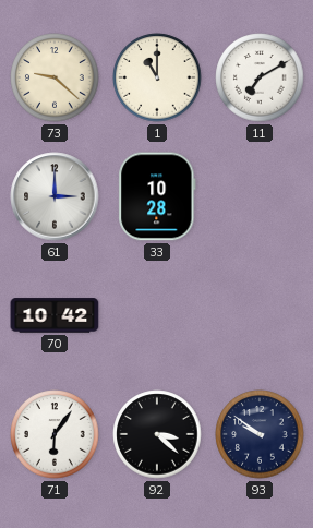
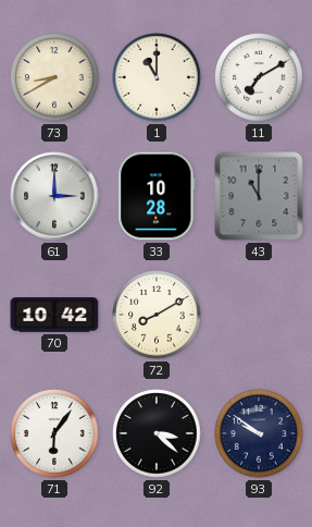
73: 9:22 -> 8:40 (54, 77)
43: none -> 11:00 (259, 196)
72: none -> 8:10 (157, 315)
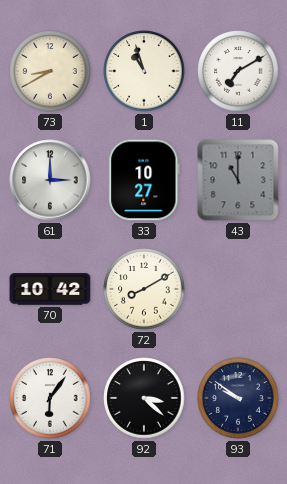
1: 11:00 -> 10:57 (144, 71)
33: 10:28 -> 10:27 (144, 180)
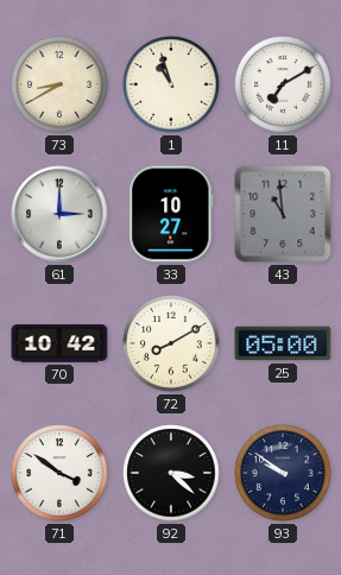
43: 11:00 -> 10:59 (283, 214)
25: none -> 05:00 (283, 343)
71: 6:06 -> 3:51 (59, 473)
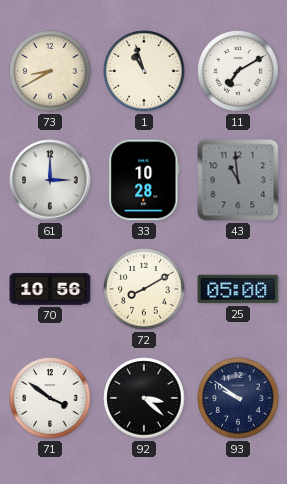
33: 10:27 -> 10:28 (144, 180)
70: 10:42 -> 10:56 (50, 289)
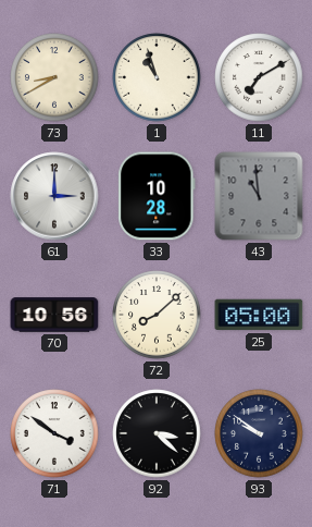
72: 8:10 -> 8:08 (157, 315)
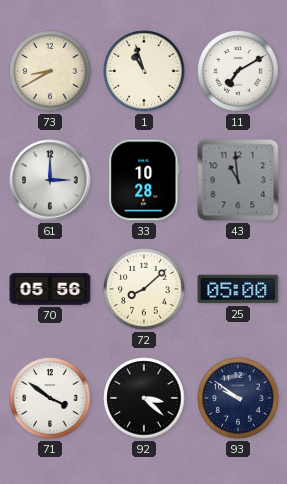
70: 10:56 -> 05:56 (50, 289)
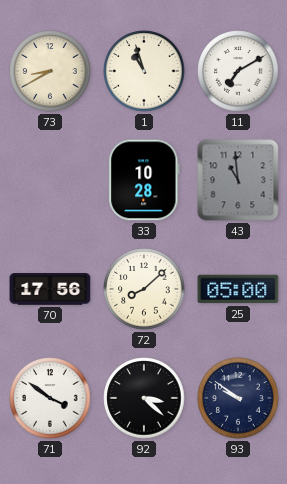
61: 3:00 -> none (50, 180)
70: 05:56 -> 17:56 (50, 289)
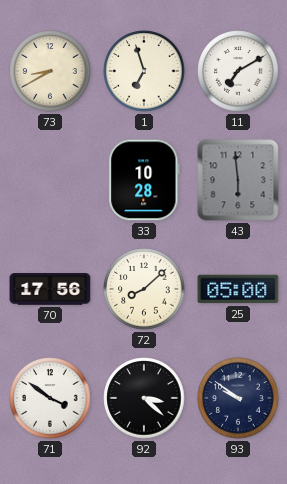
1: 10:57 -> 6:57 (144, 71)
43: 10:59 -> 5:59 (238, 180)
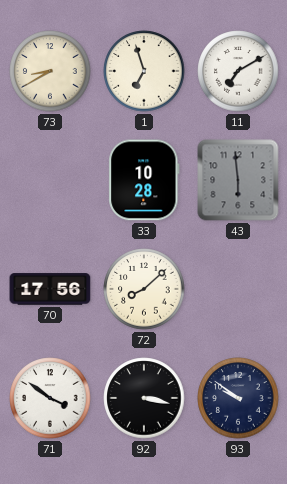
25: 05:00 -> none (238, 289)
92: 3:22 -> 3:17 (144, 398)
